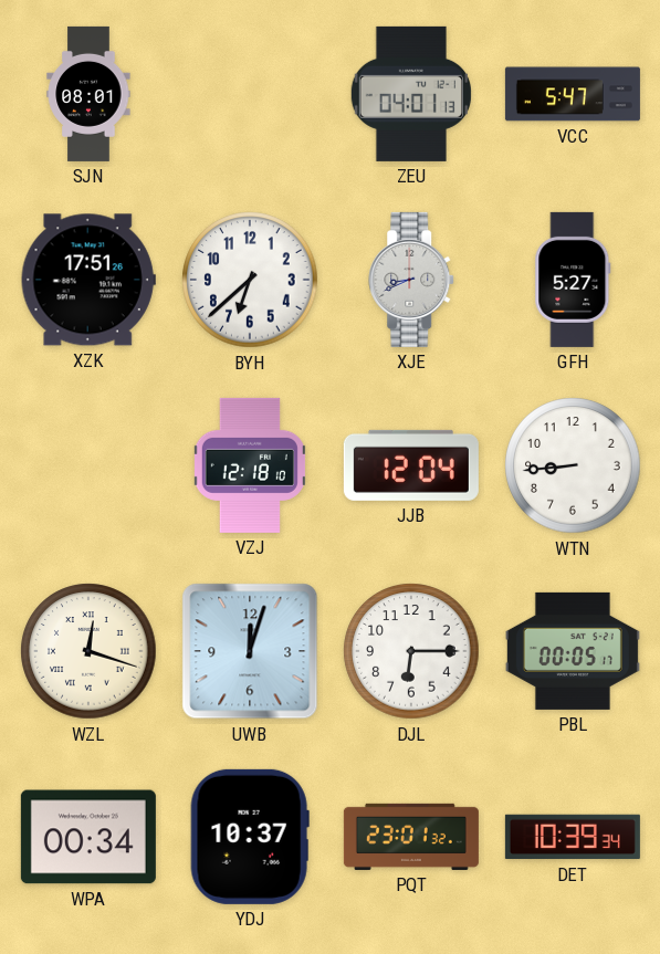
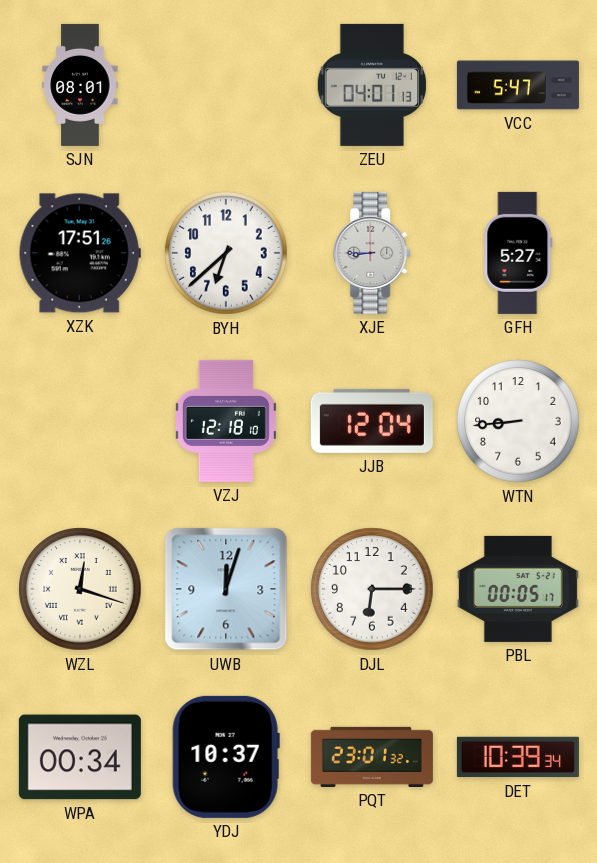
XJE: 8:41 -> 8:45 (373, 253)
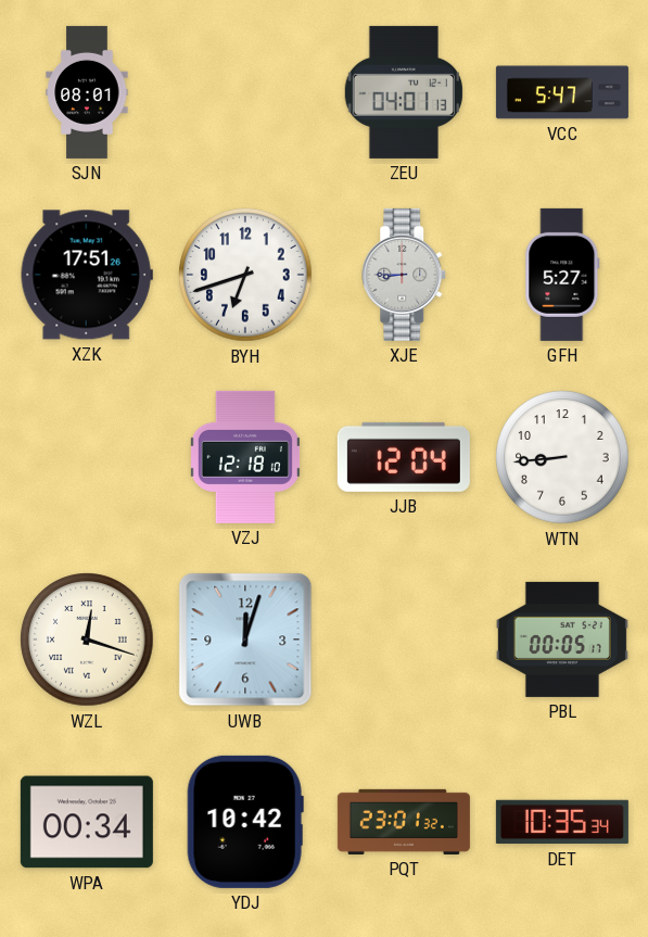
BYH: 6:38 -> 6:42 (245, 275)
DJL: 6:15 -> none (372, 589)
YDJ: 10:37 -> 10:42 (245, 822)
DET: 10:39 -> 10:35 (562, 822)
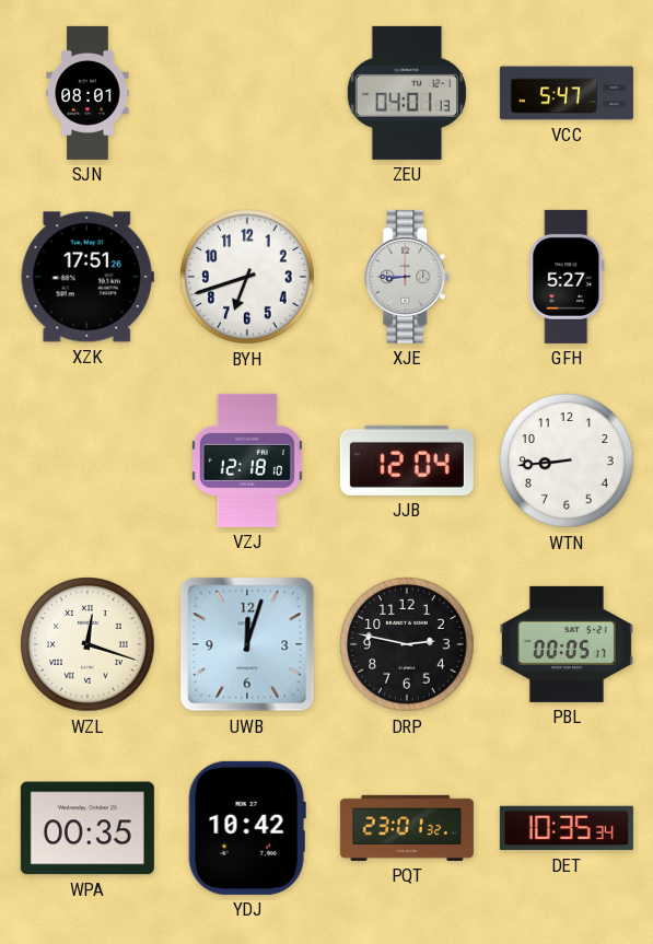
DRP: none -> 2:47 (407, 644)
WPA: 00:34 -> 00:35 (88, 828)
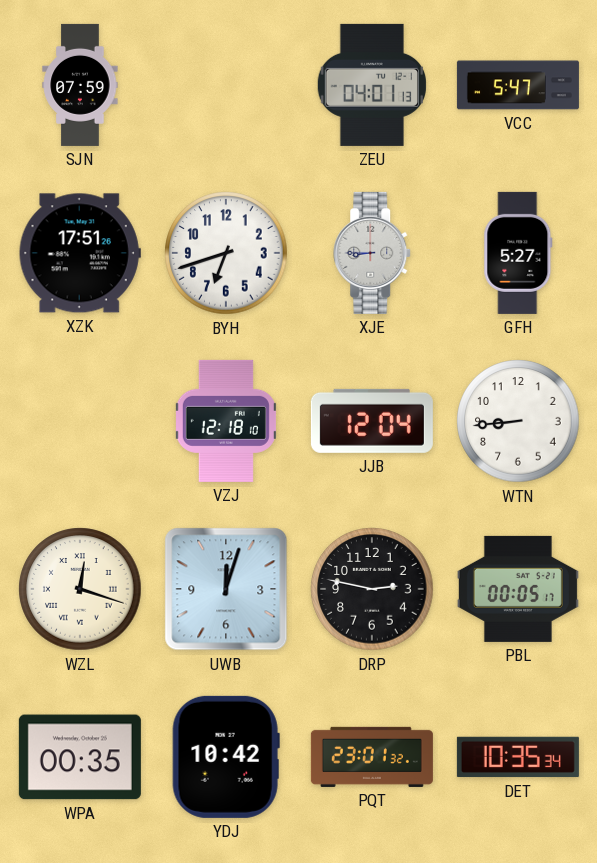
SJN: 08:01 -> 07:59 (80, 85)
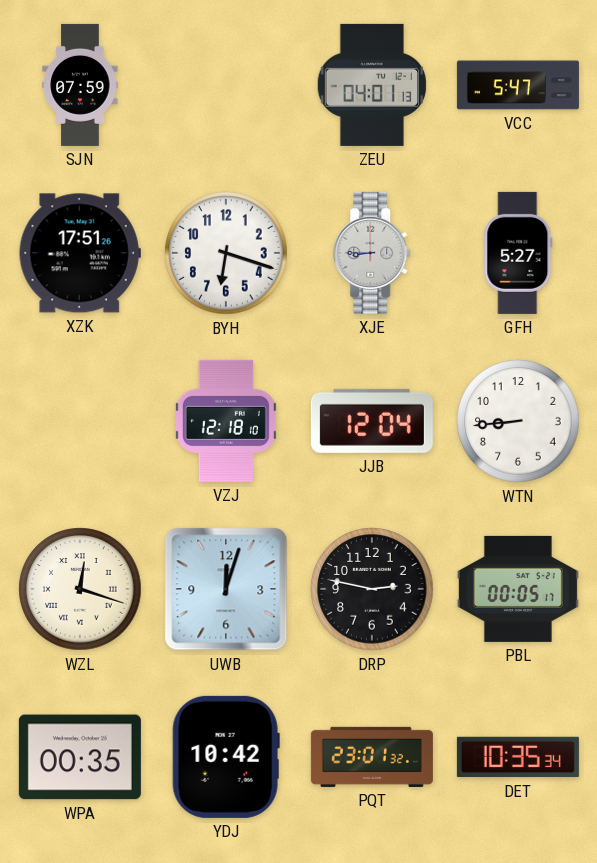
BYH: 6:42 -> 6:18 (226, 253)
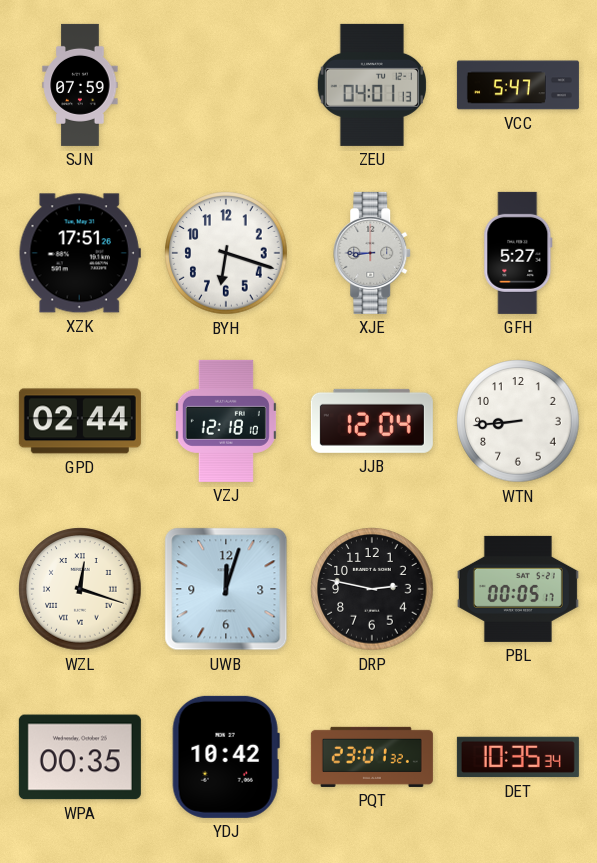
GPD: none -> 02:44 (80, 421)
